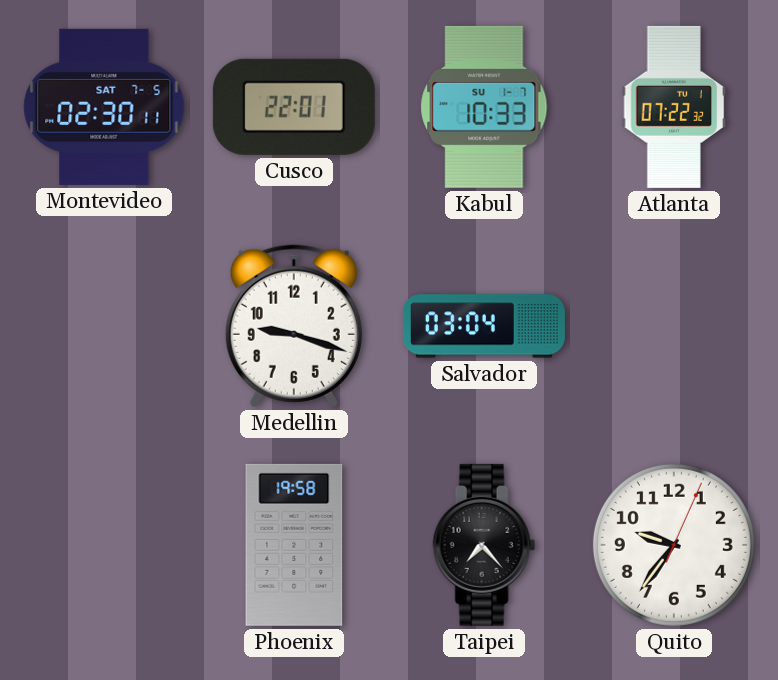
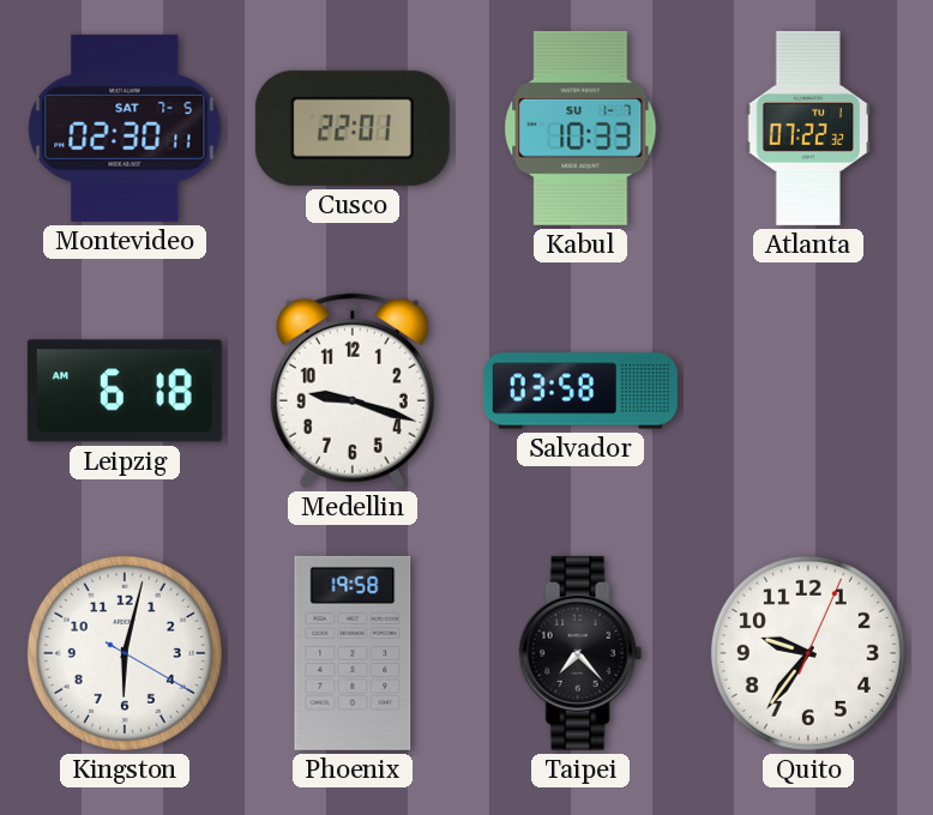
Leipzig: none -> 6:18 (125, 391)
Salvador: 03:04 -> 03:58 (580, 391)
Kingston: none -> 6:02 (125, 653)
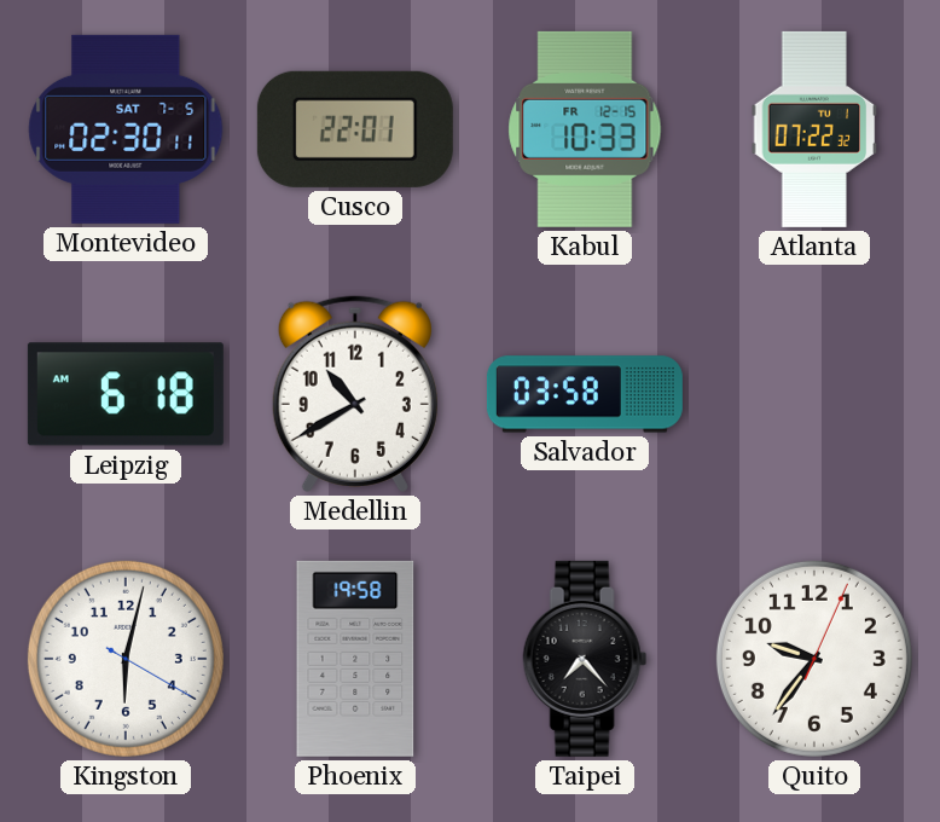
Kabul date: SU 1-7 -> FR 12-15 (585, 129)
Medellin: 9:18 -> 10:40 (355, 394)
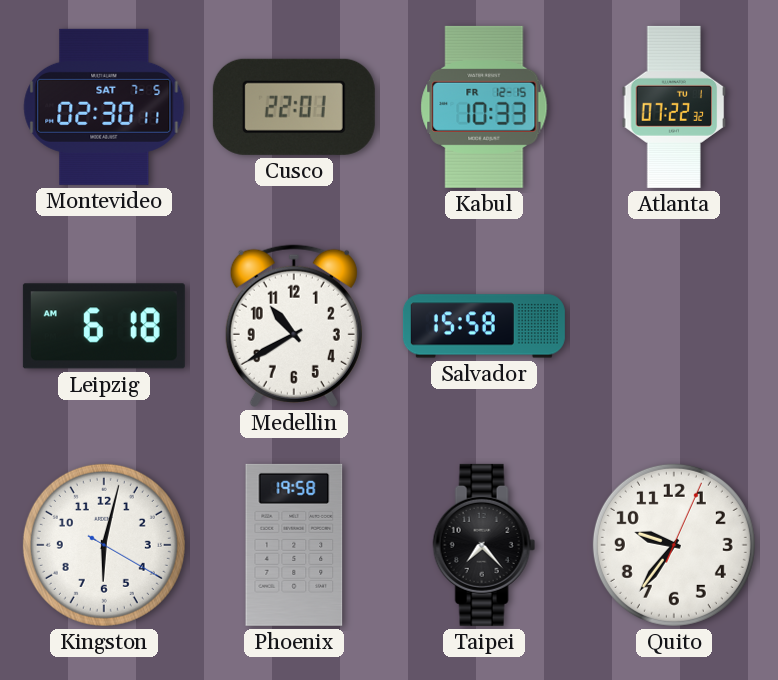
Salvador: 03:58 -> 15:58 (484, 326)
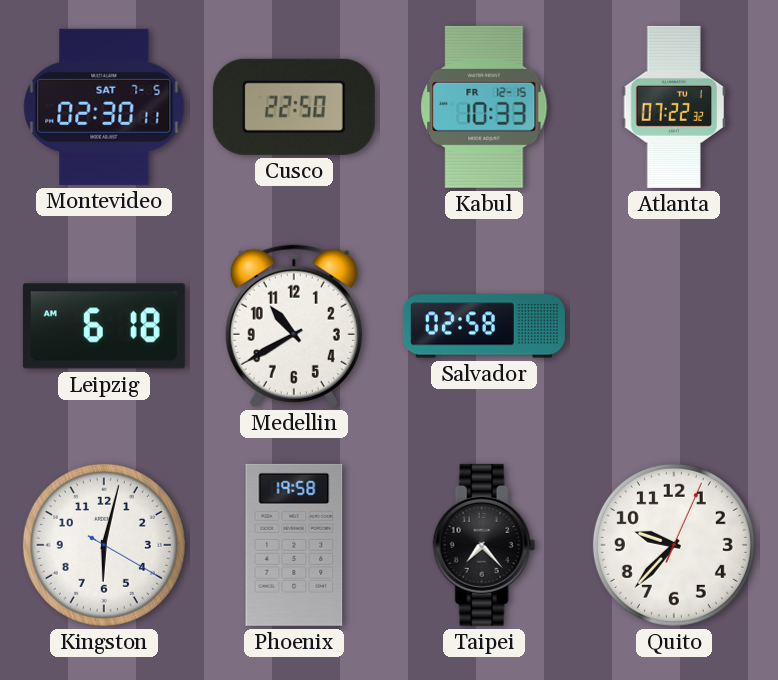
Cusco: 22:01 -> 22:50 (294, 107)
Salvador: 15:58 -> 02:58 (484, 326)
Quito: 9:36 -> 9:37 (674, 545)
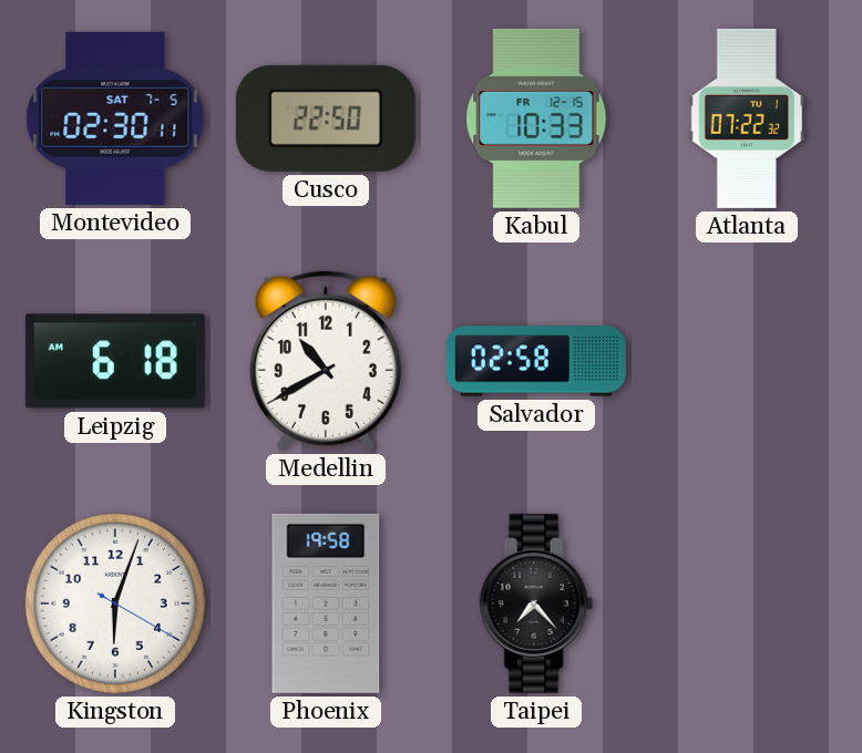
Kingston: 6:02 -> 6:03 (115, 604)
Quito: 9:37 -> none (674, 545)
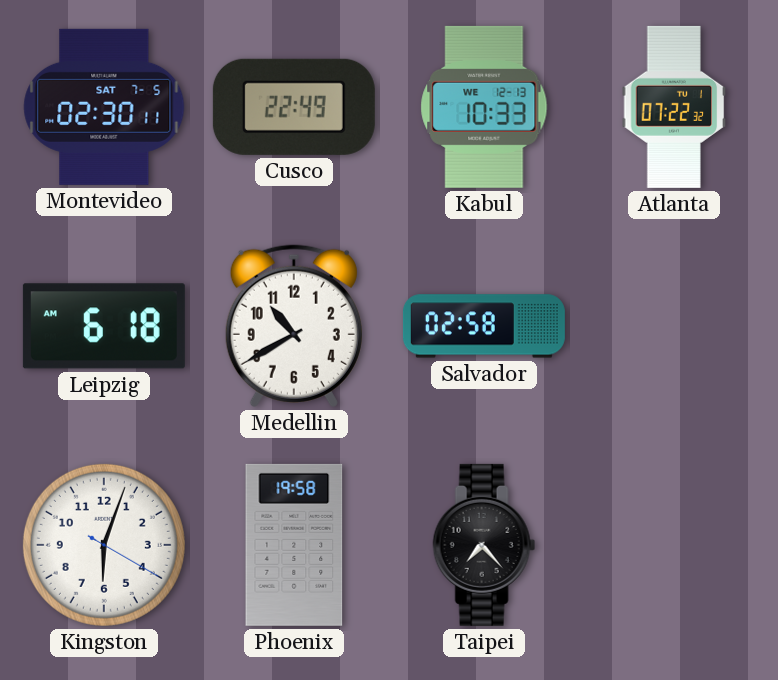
Cusco: 22:50 -> 22:49 (294, 107)
Kabul date: FR 12-15 -> WE 12-13 (484, 107)
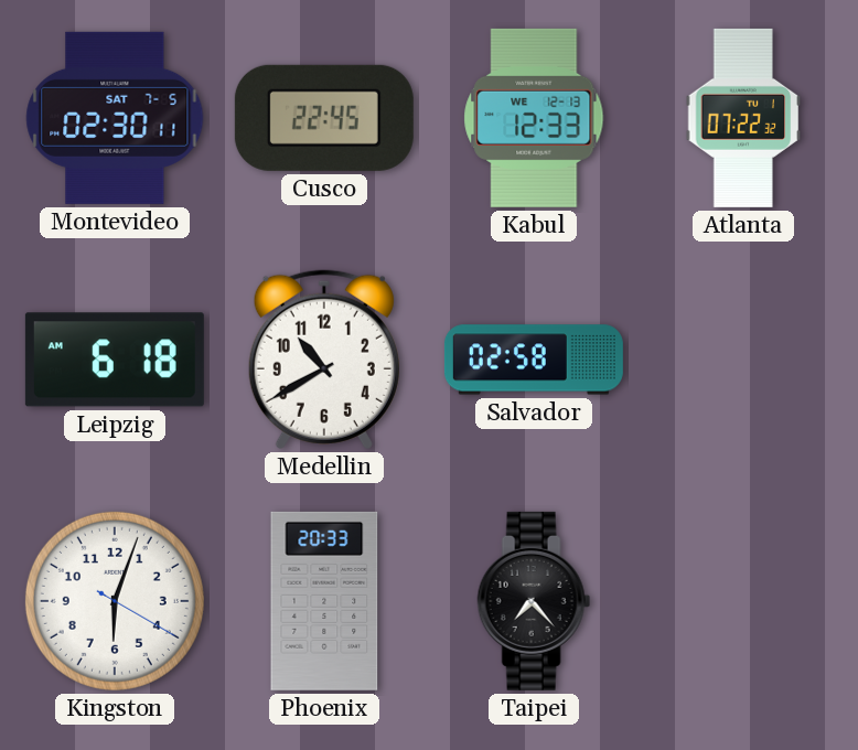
Cusco: 22:49 -> 22:45 (324, 118)
Kabul: 10:33 -> 12:33 (534, 118)
Phoenix: 19:58 -> 20:33 (324, 601)
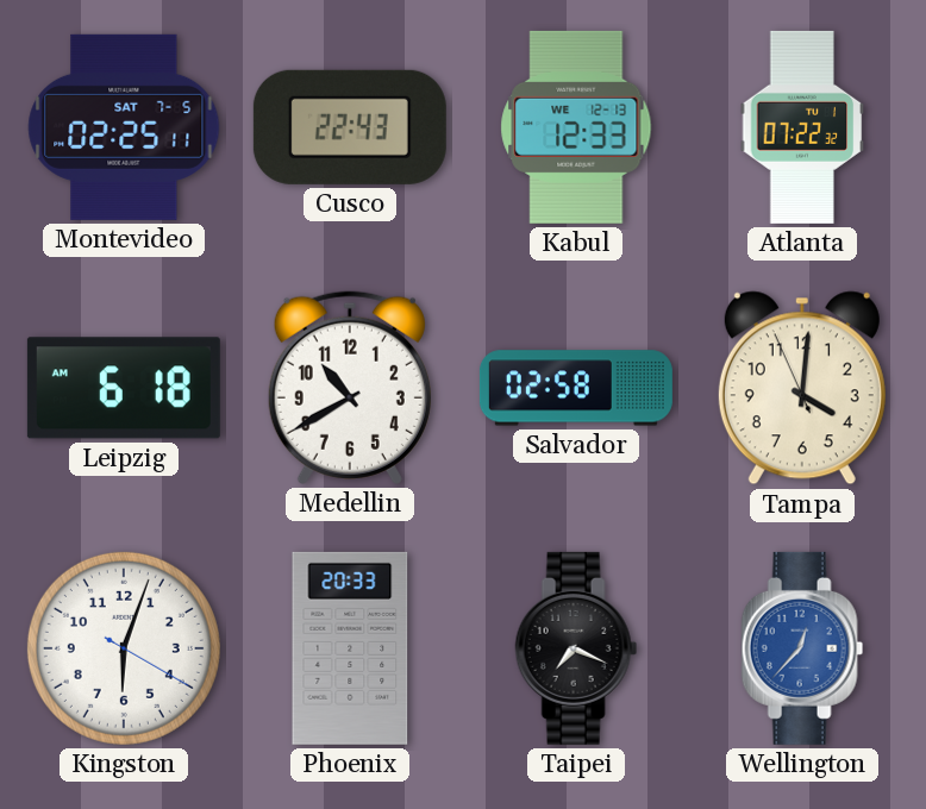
Montevideo: 02:30 -> 02:25 (124, 127)
Cusco: 22:45 -> 22:43 (350, 127)
Tampa: none -> 4:00 (802, 388)
Taipei: 7:23 -> 7:19 (576, 648)
Wellington: none -> 12:37 (802, 648)
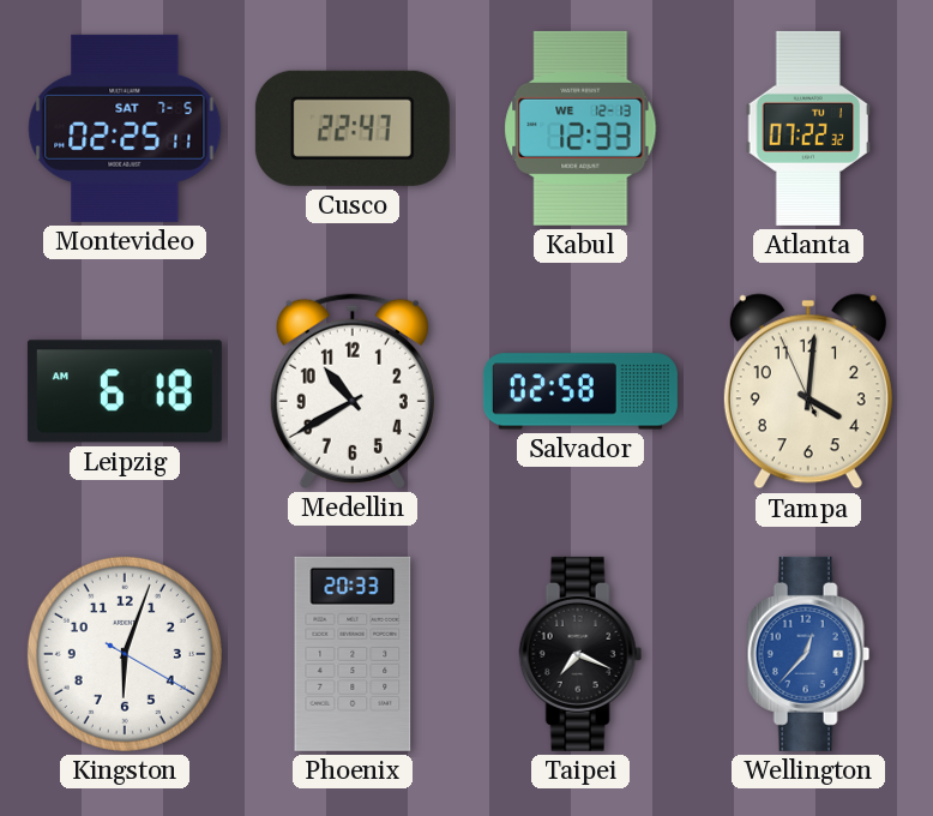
Cusco: 22:43 -> 22:47 (353, 128)
